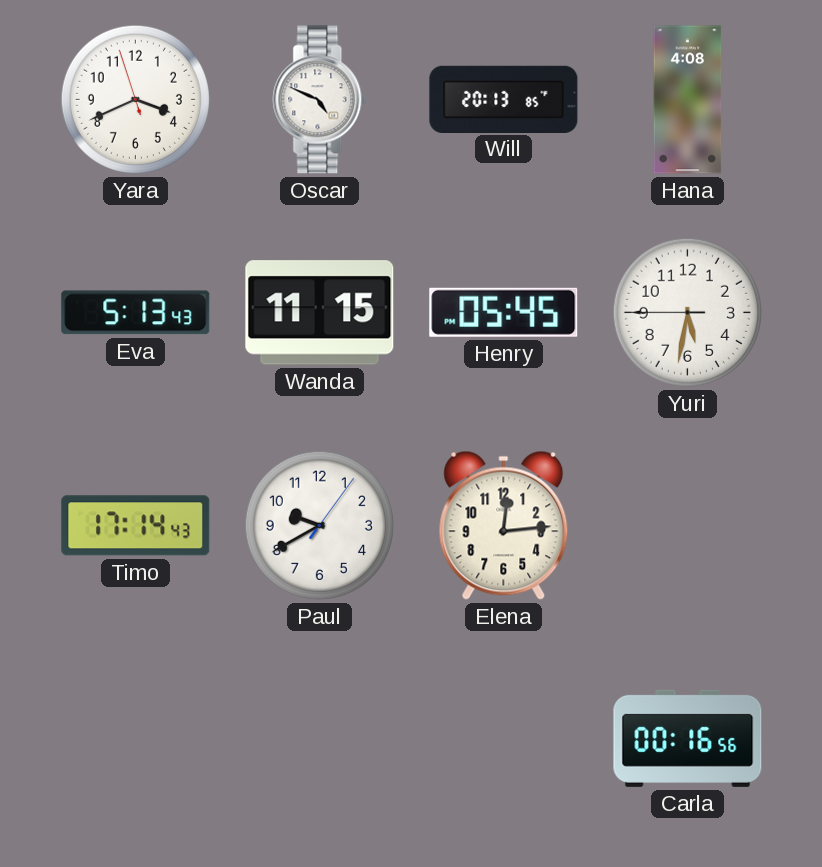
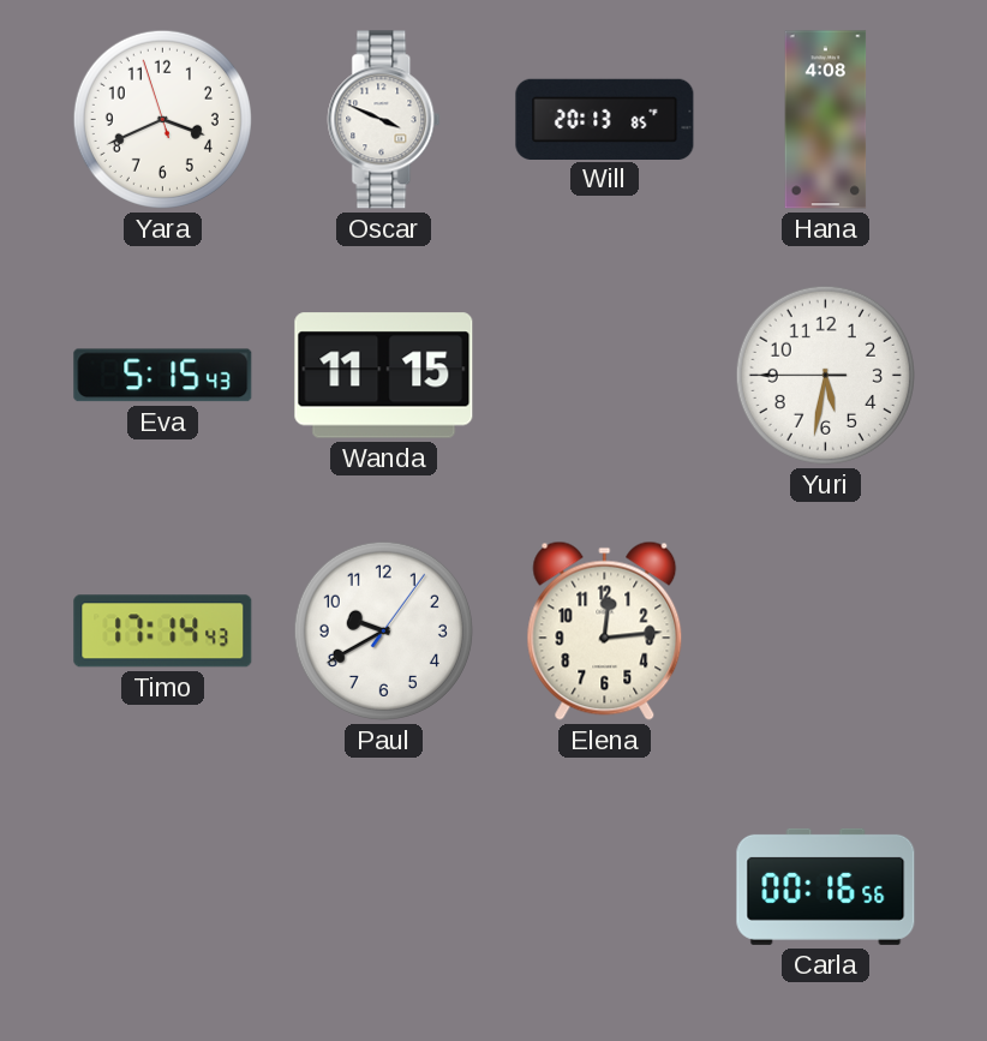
Oscar: 4:49 -> 3:49 (384, 120)
Eva: 5:13 -> 5:15 (163, 376)
Henry: 05:45 -> none (504, 312)
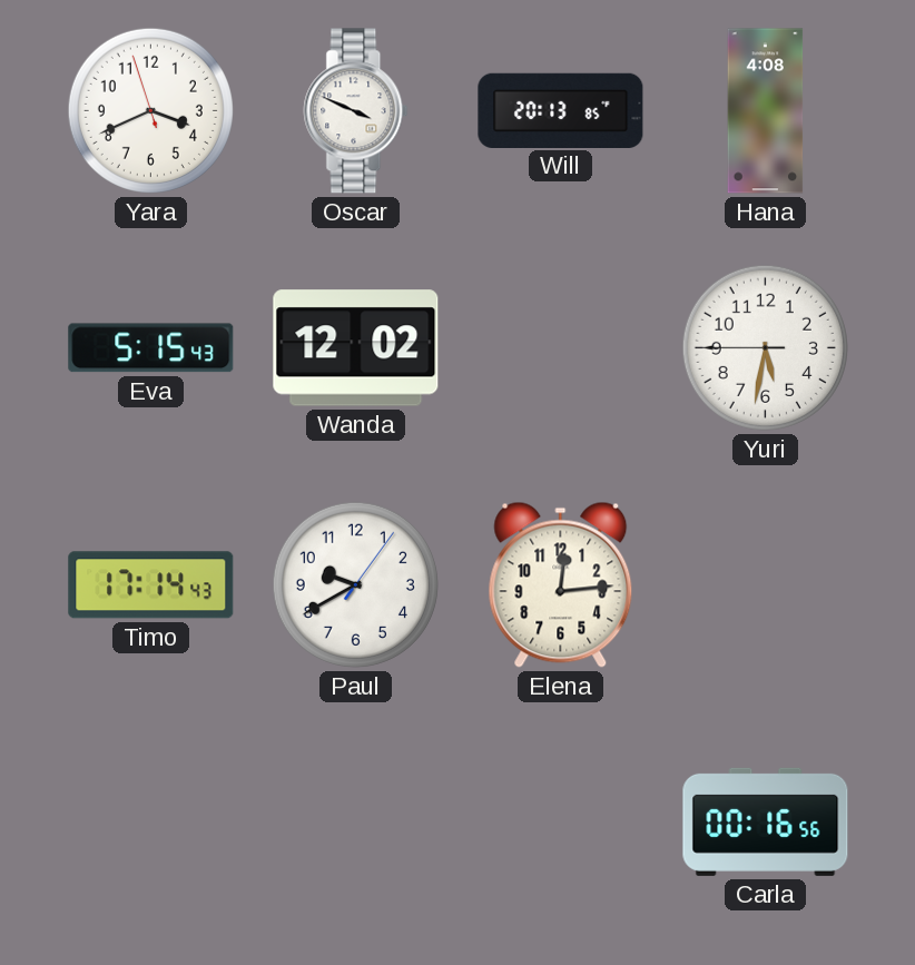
Wanda: 11:15 -> 12:02 (356, 348)
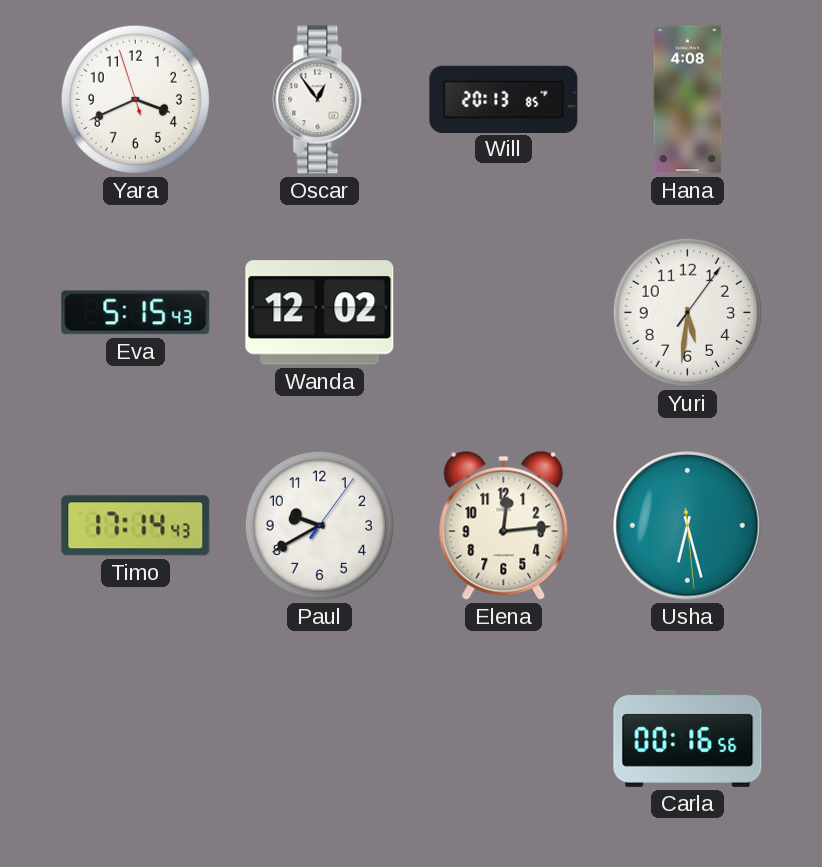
Oscar: 3:49 -> 12:54 (320, 100)
Yuri: 5:31:45 -> 5:31:06 (687, 312)
Usha: none -> 6:27 (688, 526)
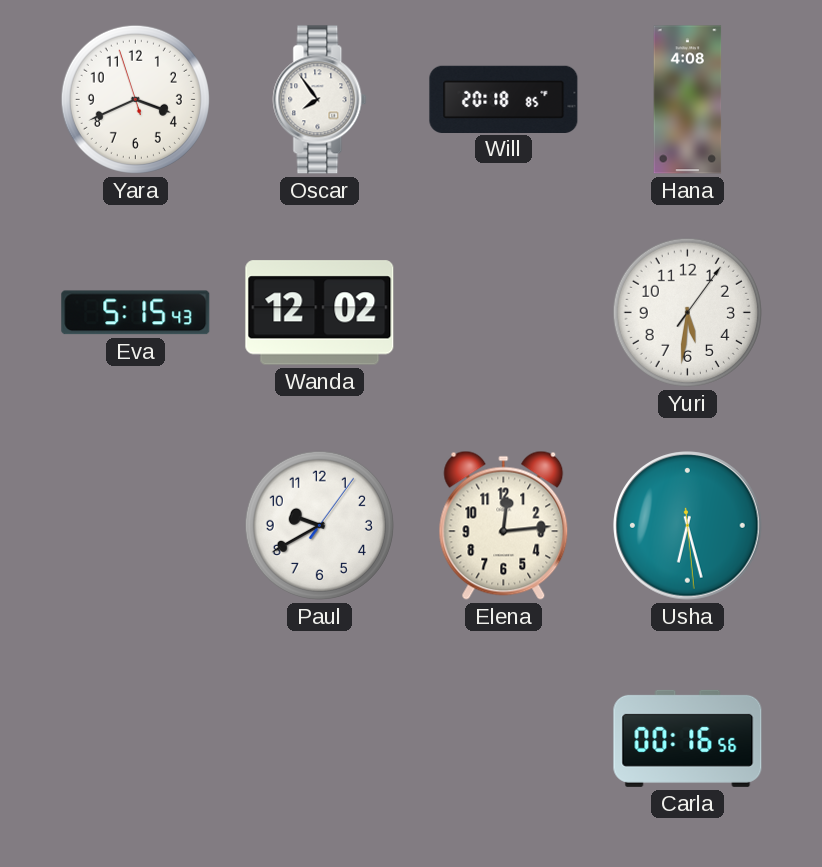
Oscar: 12:54 -> 7:54 (320, 100)
Will: 20:13 -> 20:18 (504, 99)
Timo: 17:14 -> none (136, 526)
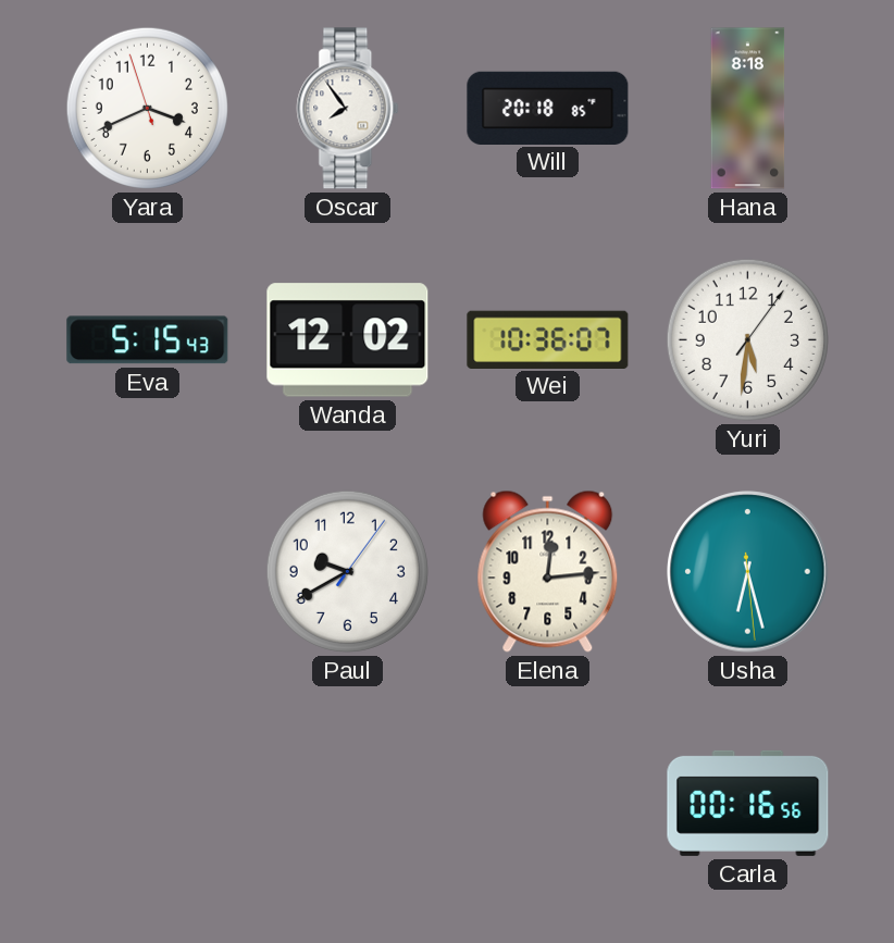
Hana: 4:08 -> 8:18 (748, 109)
Wei: none -> 10:36 (548, 339)
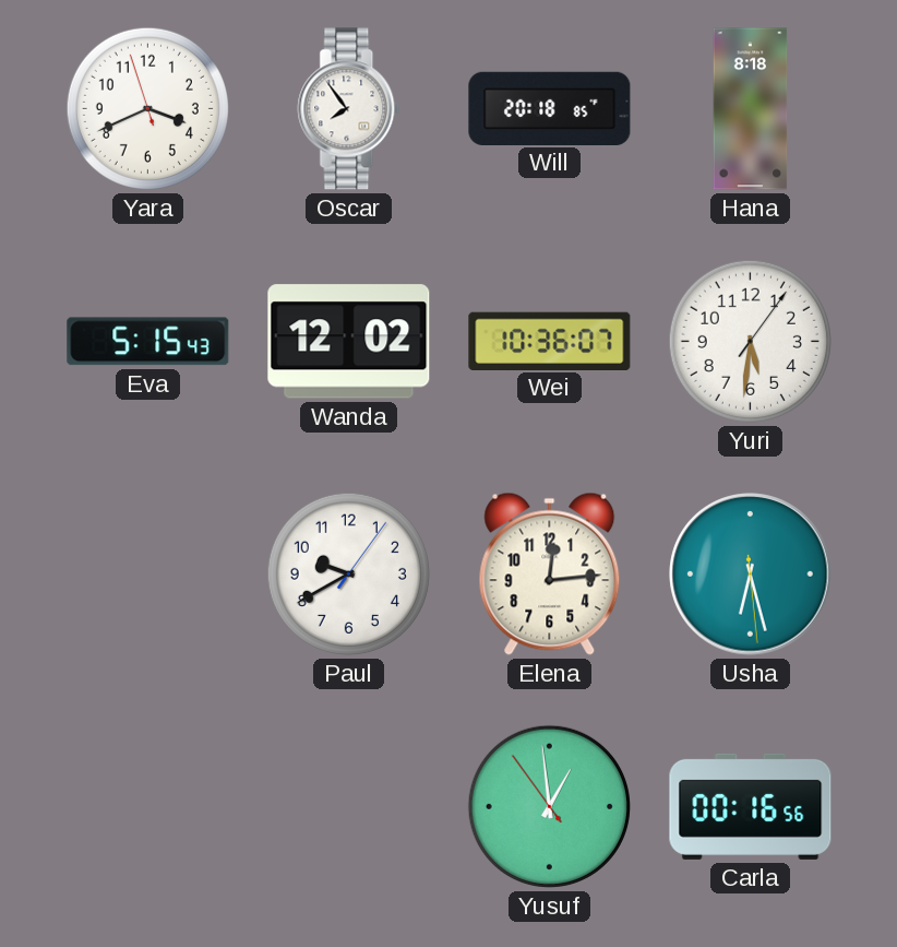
Yusuf: none -> 12:58 (549, 806)
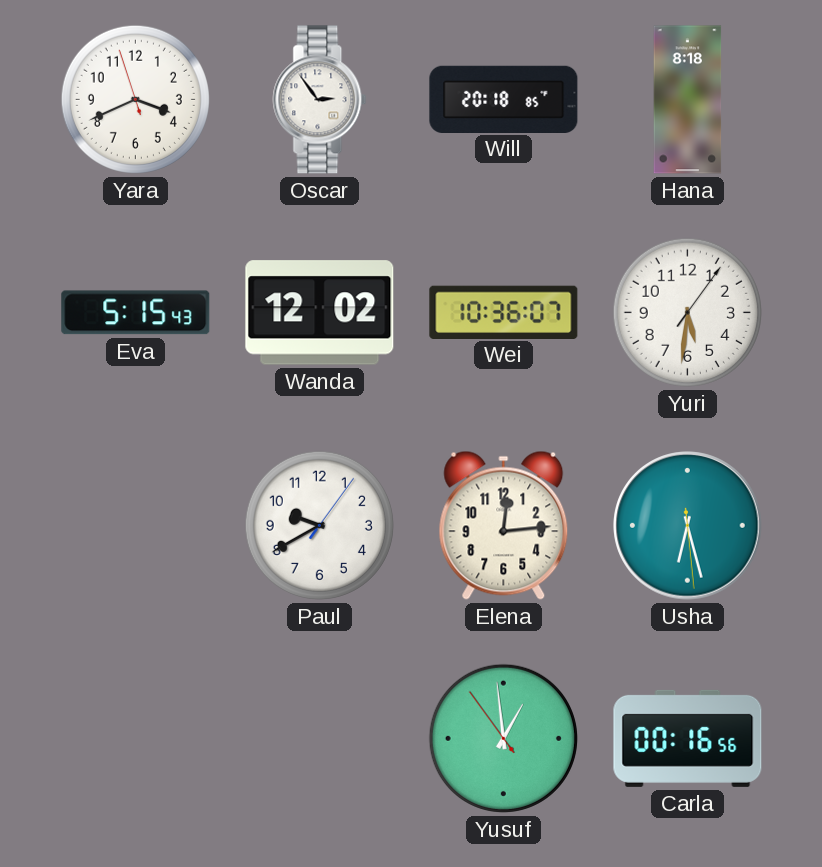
Oscar: 7:54 -> 2:54 (320, 100)
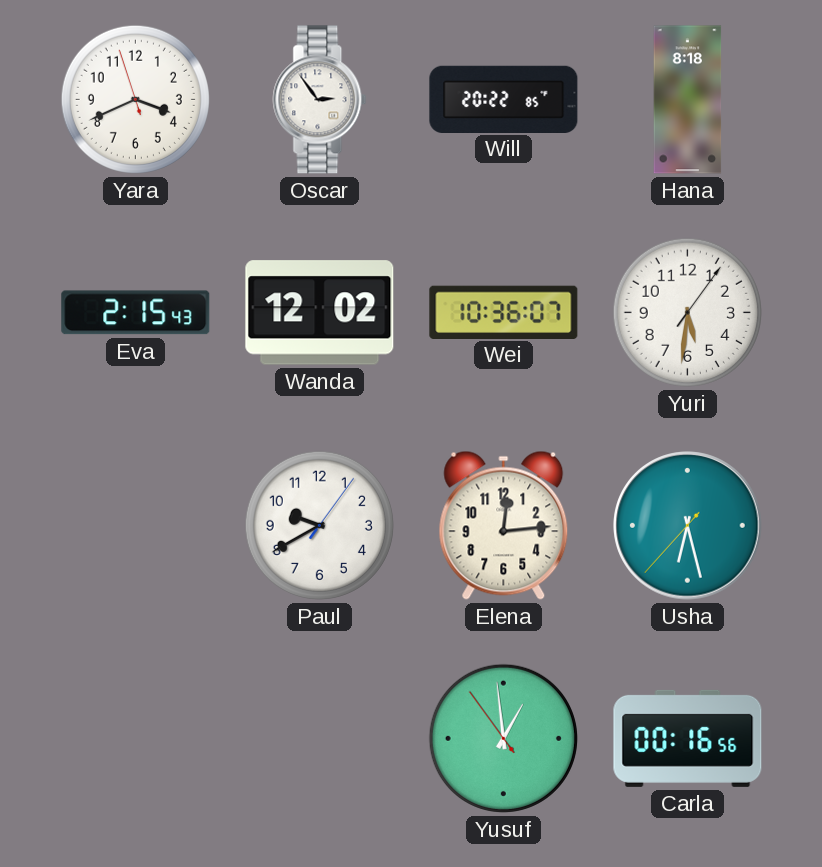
Will: 20:18 -> 20:22 (504, 99)
Eva: 5:15 -> 2:15 (136, 313)
Usha: 6:27:29 -> 6:27:37 (688, 526)
